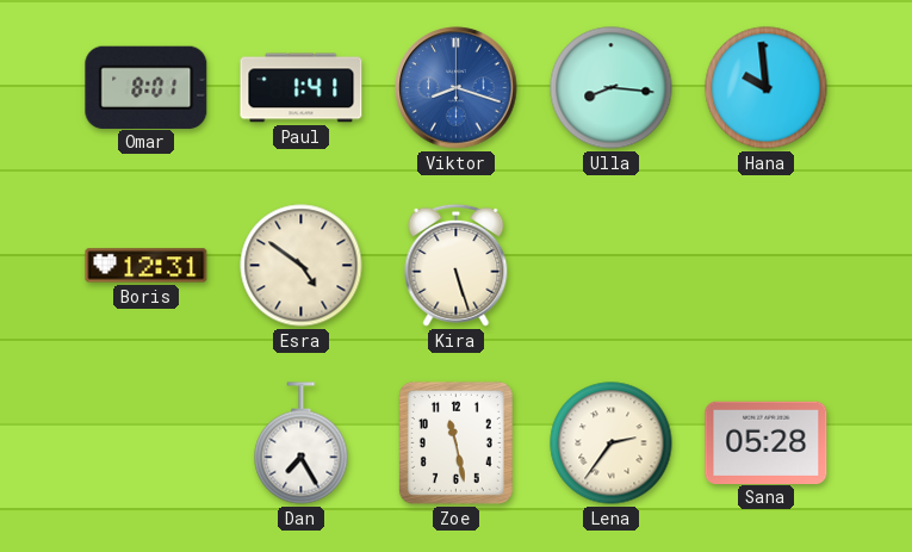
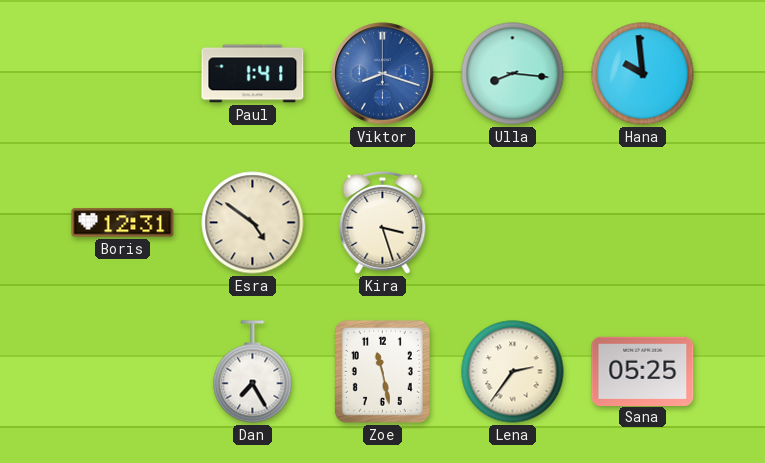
Omar: 8:01 -> none (147, 87)
Kira: 5:27 -> 3:27 (383, 222)
Sana: 05:28 -> 05:25 (643, 371)
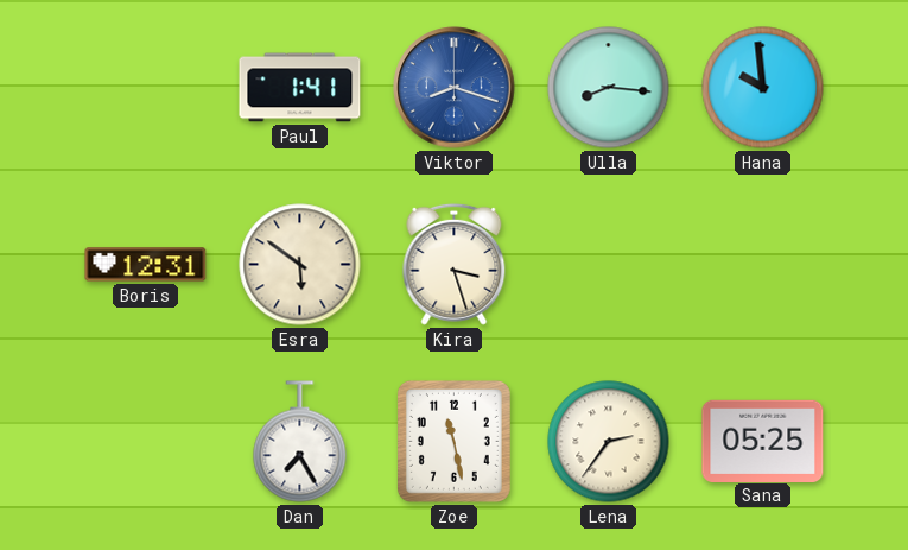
Esra: 4:51 -> 5:51 (300, 265)
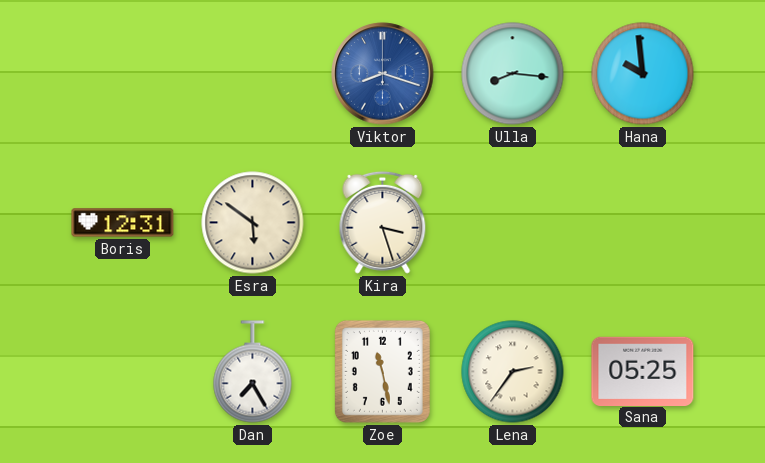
Paul: 1:41 -> none (300, 88)
